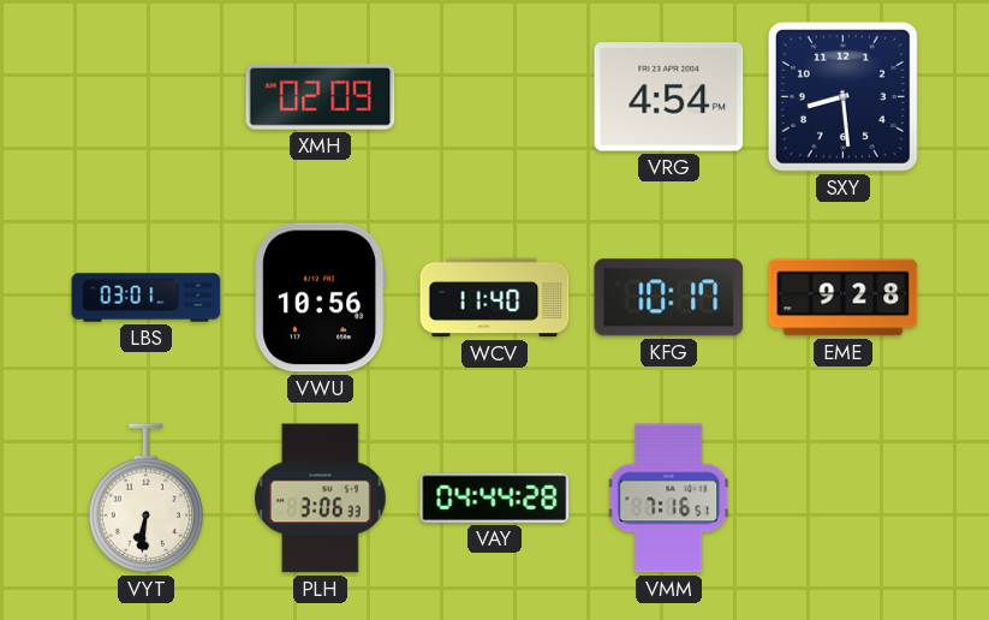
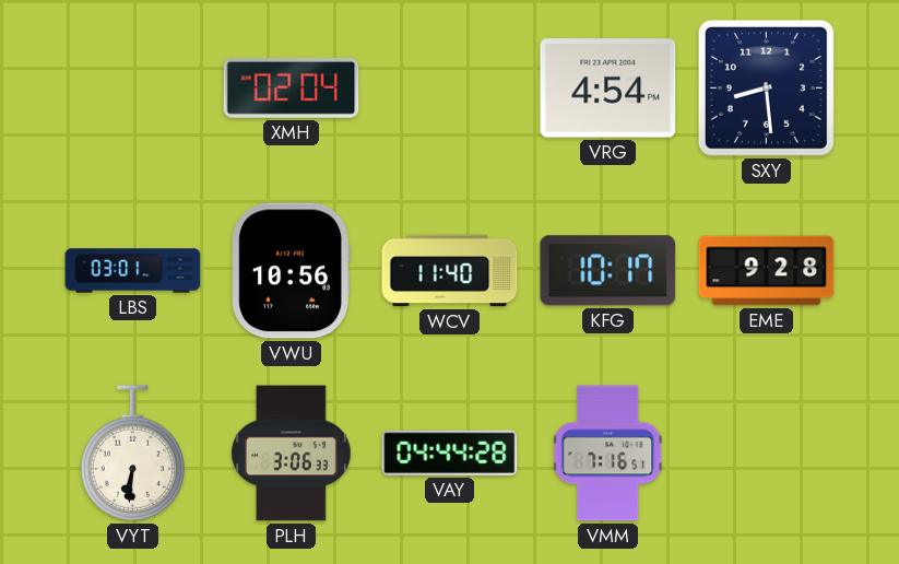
XMH: 02:09 -> 02:04 (292, 87)
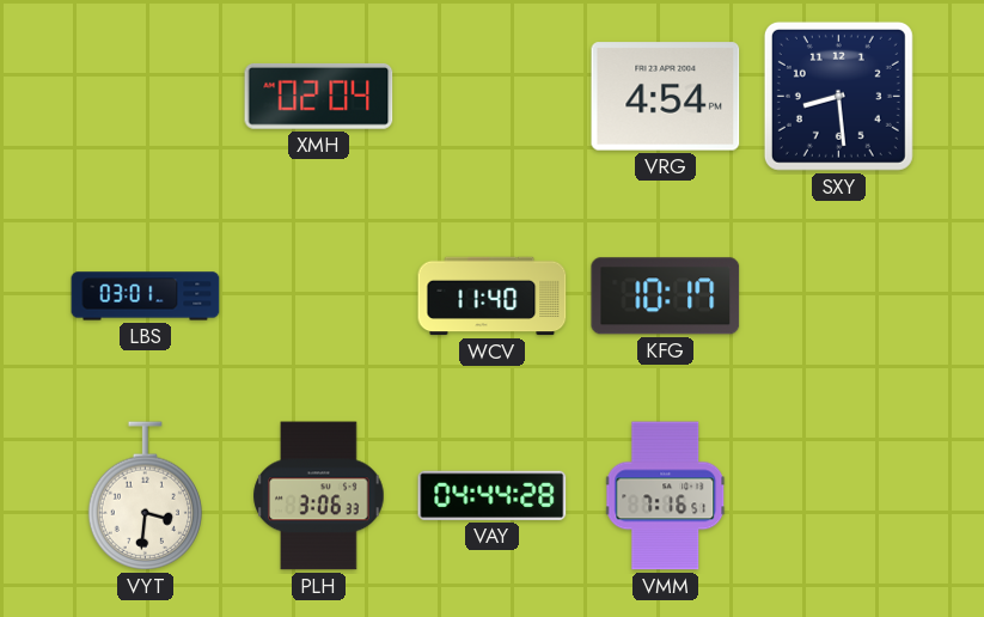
VWU: 10:56 -> none (291, 271)
EME: 9:28 -> none (767, 271)
VYT: 6:31 -> 3:31 (145, 496)
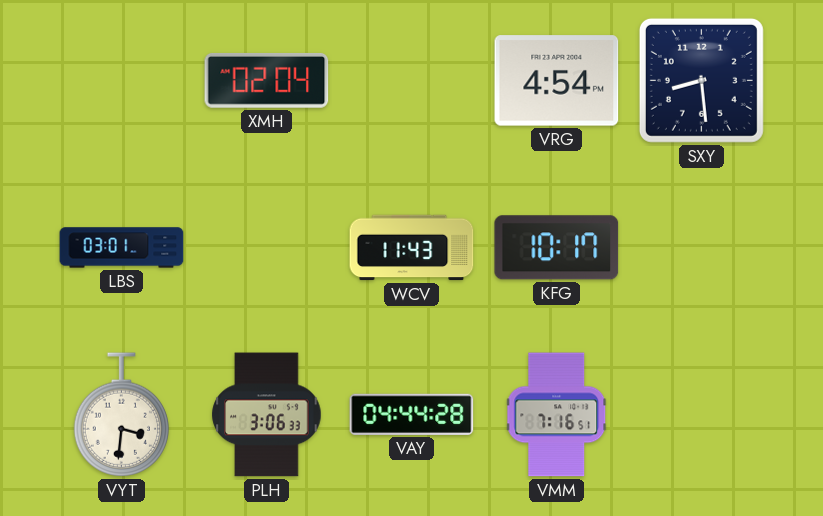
WCV: 11:40 -> 11:43 (412, 248)
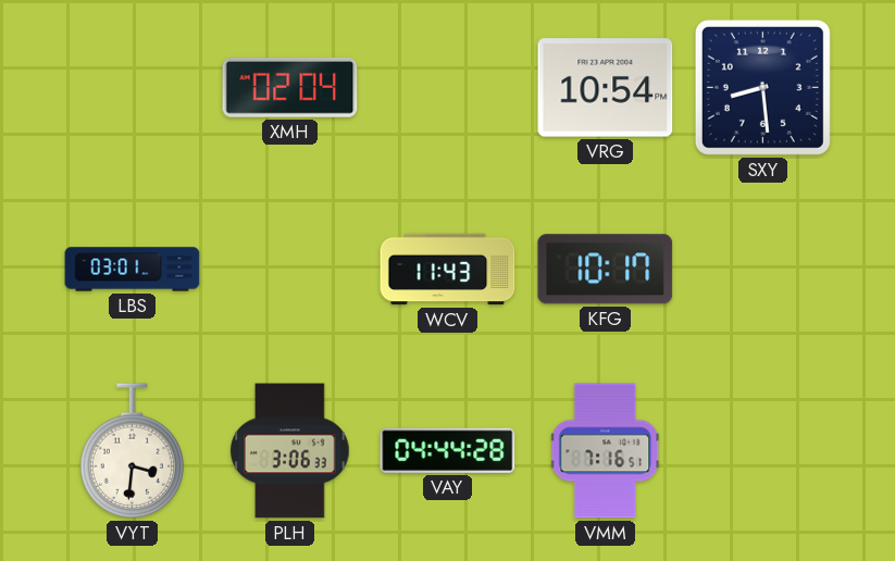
VRG: 4:54 -> 10:54 (606, 88)
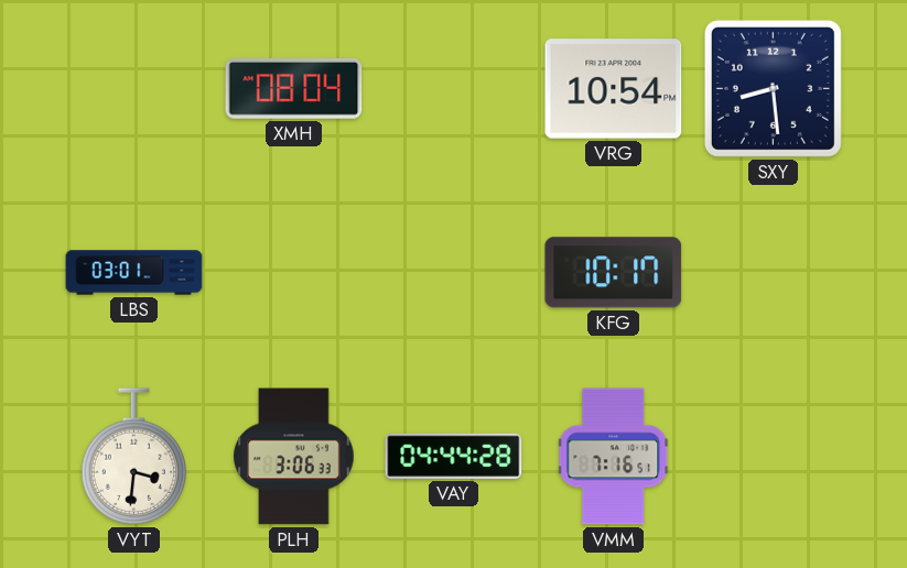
XMH: 02:04 -> 08:04 (294, 88)
WCV: 11:43 -> none (448, 270)
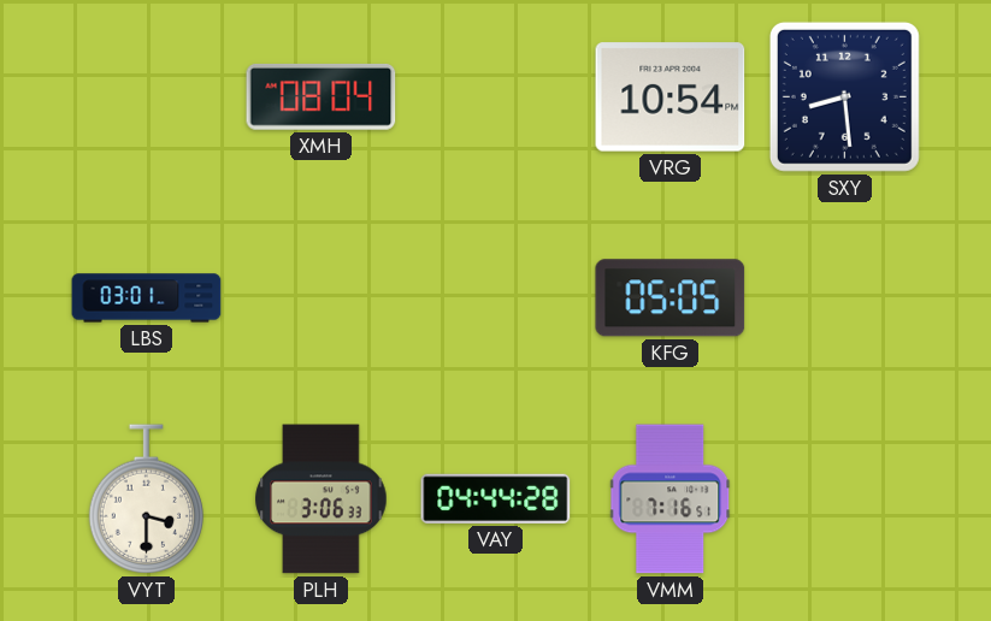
KFG: 10:17 -> 05:05 (671, 298)
VYT: 3:31 -> 3:30 (146, 499)
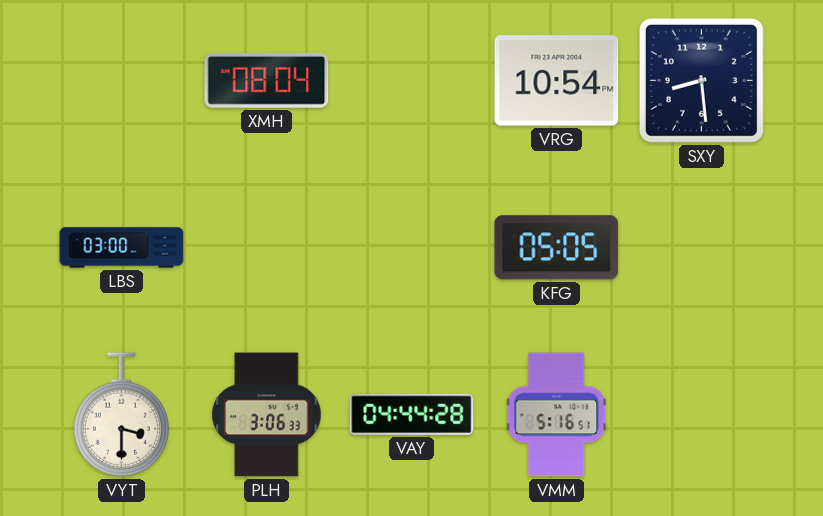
LBS: 03:01 -> 03:00 (122, 248)
VMM: 7:16 -> 5:16 (557, 415)
